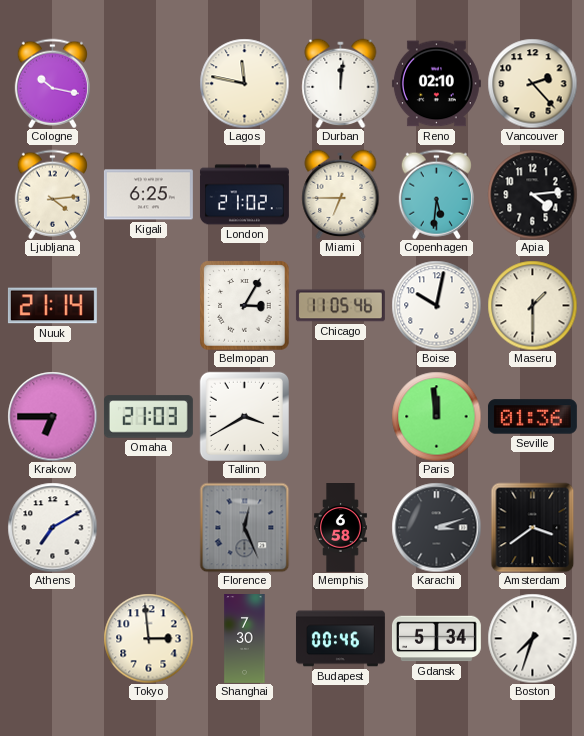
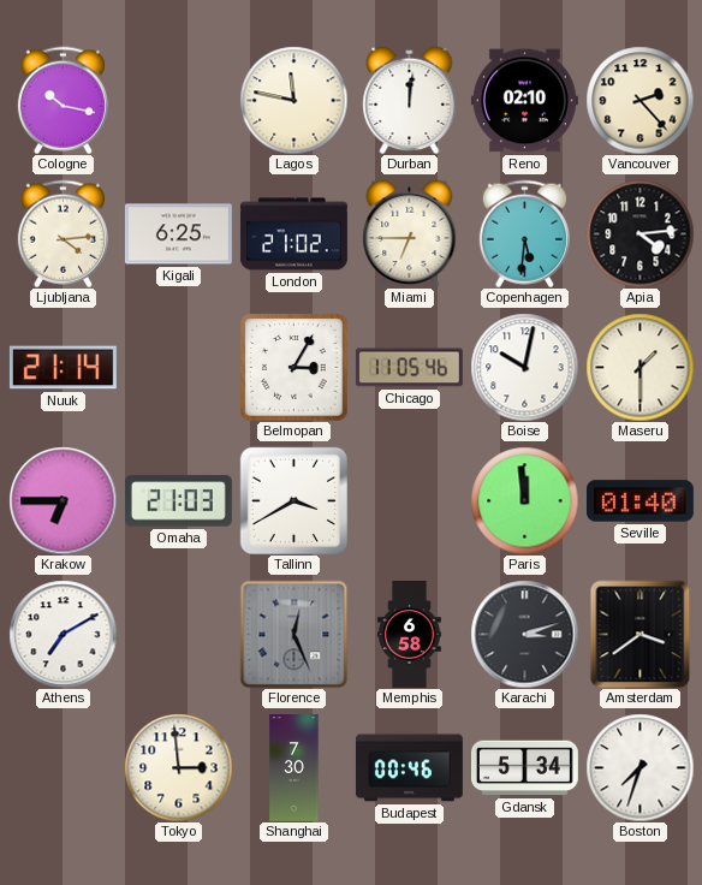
Seville: 01:36 -> 01:40 (639, 501)
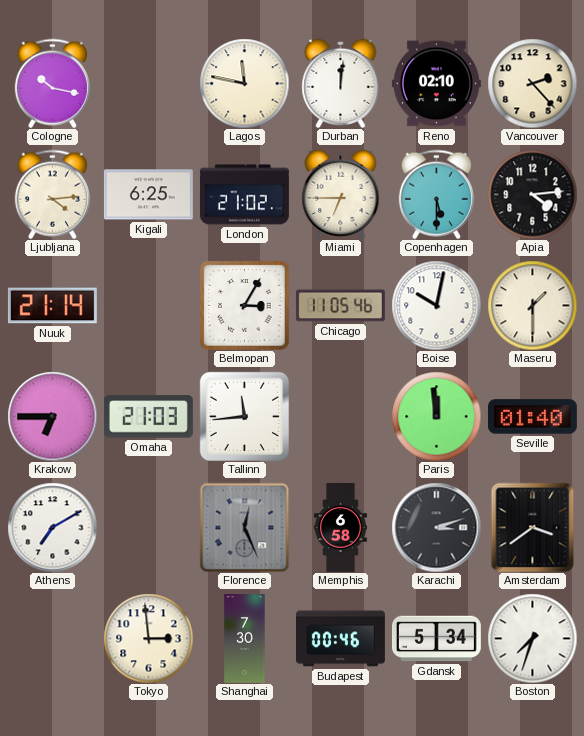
Copenhagen: 5:31 -> 5:30 (436, 194)
Tallinn: 3:40 -> 11:44 (244, 416)
